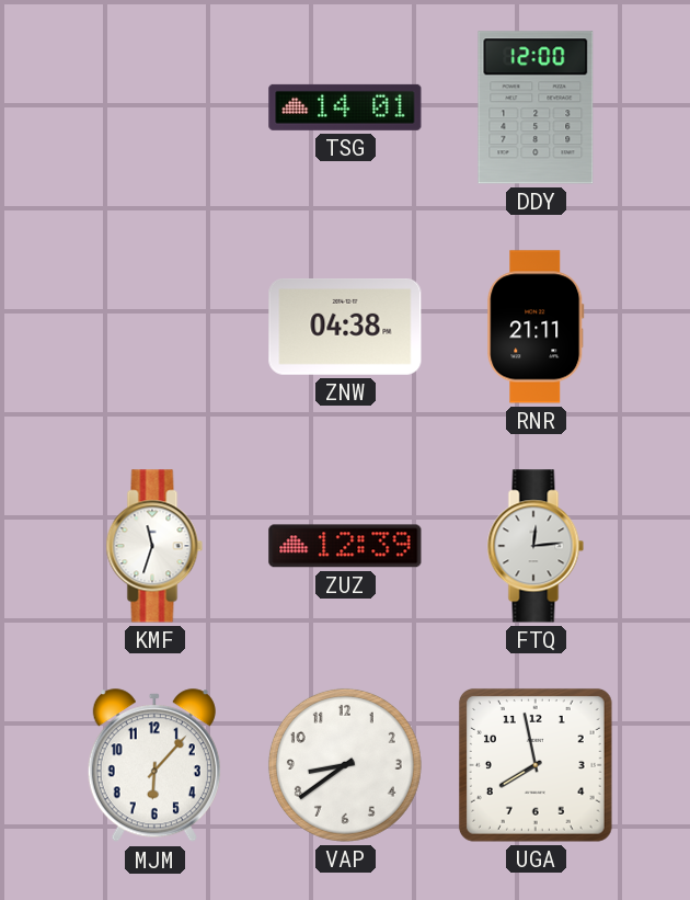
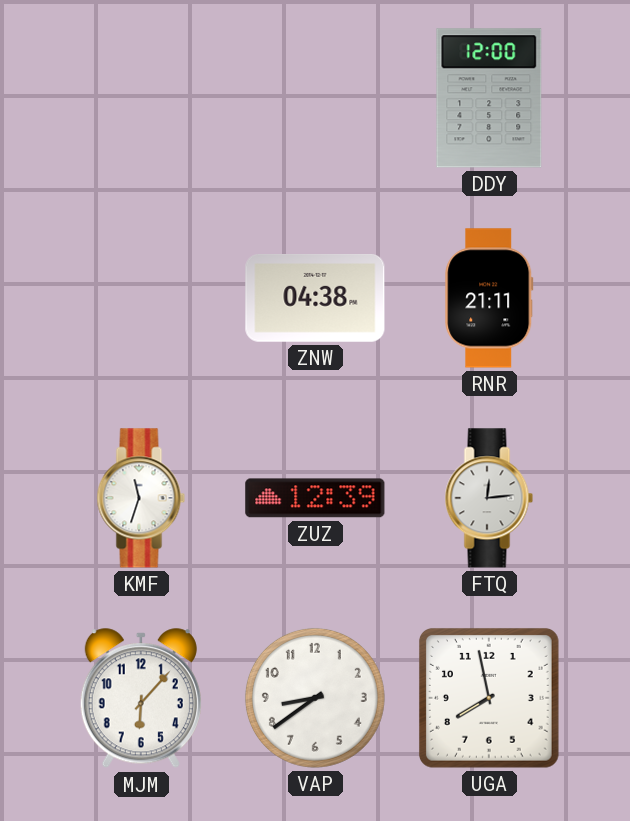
TSG: 14:01 -> none (345, 107)
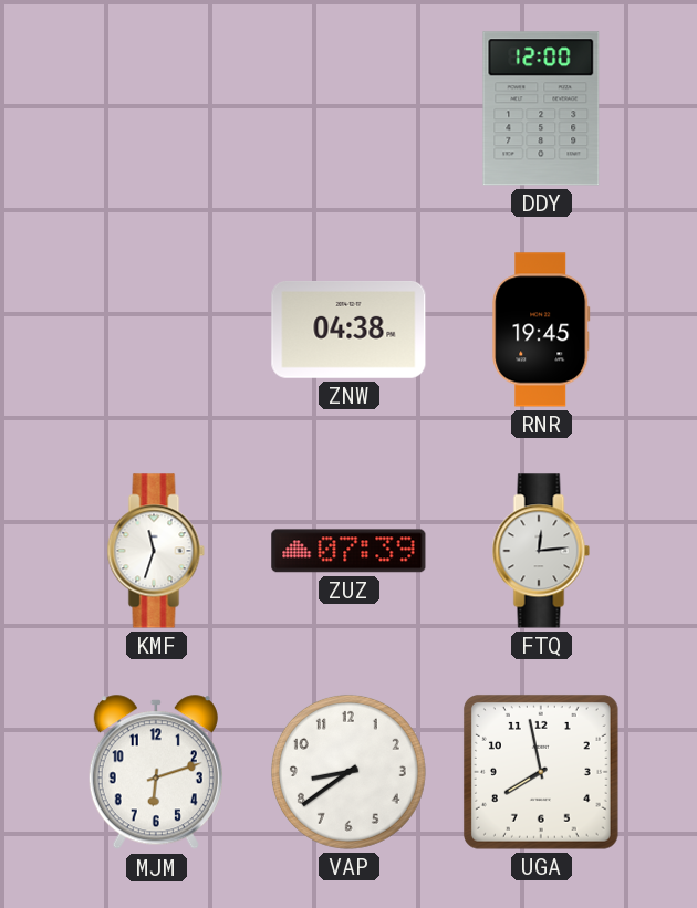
RNR: 21:11 -> 19:45 (541, 330)
ZUZ: 12:39 -> 07:39 (348, 551)
MJM: 6:07 -> 6:12 (156, 773)
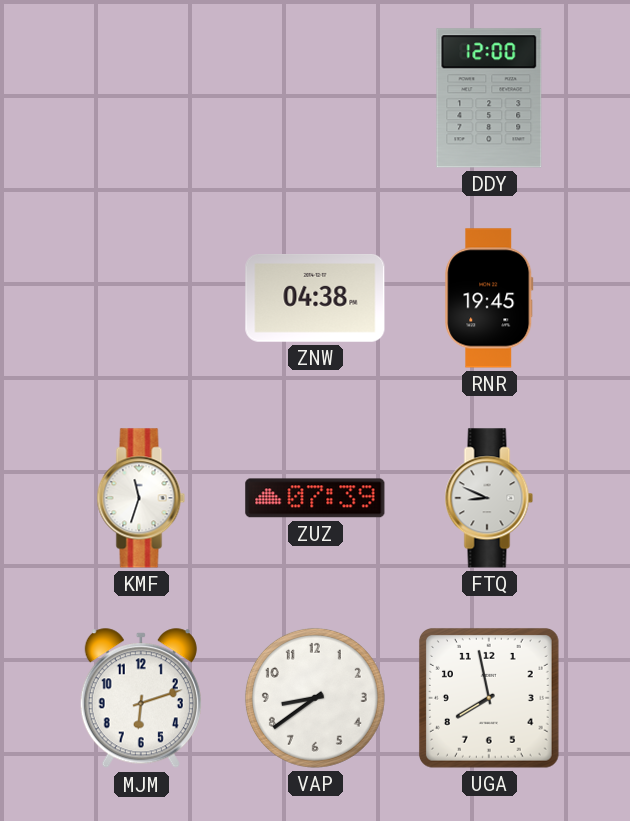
FTQ: 12:14 -> 8:49 (489, 498)
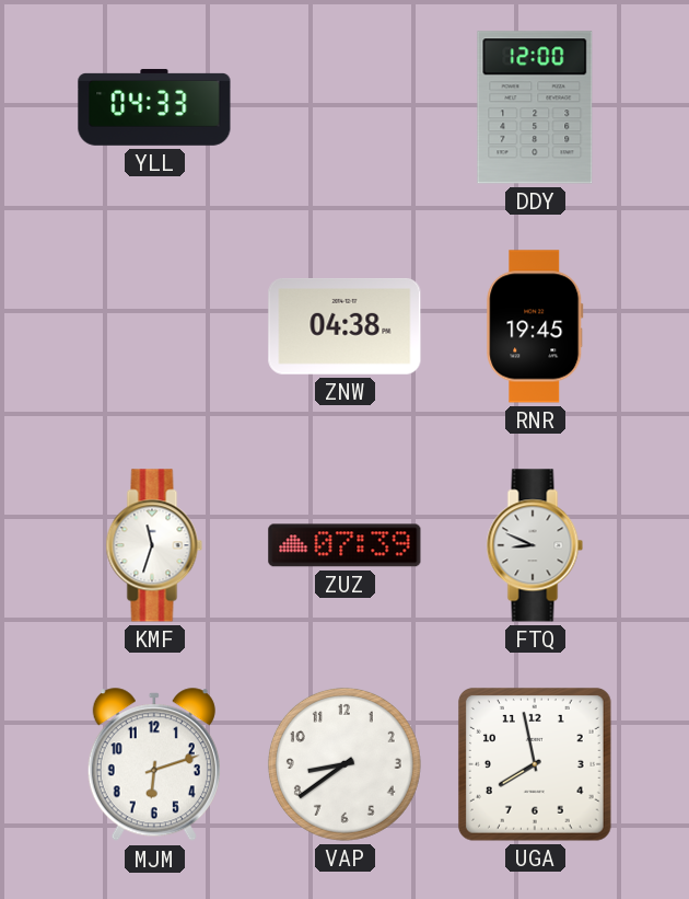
YLL: none -> 04:33 (154, 107)
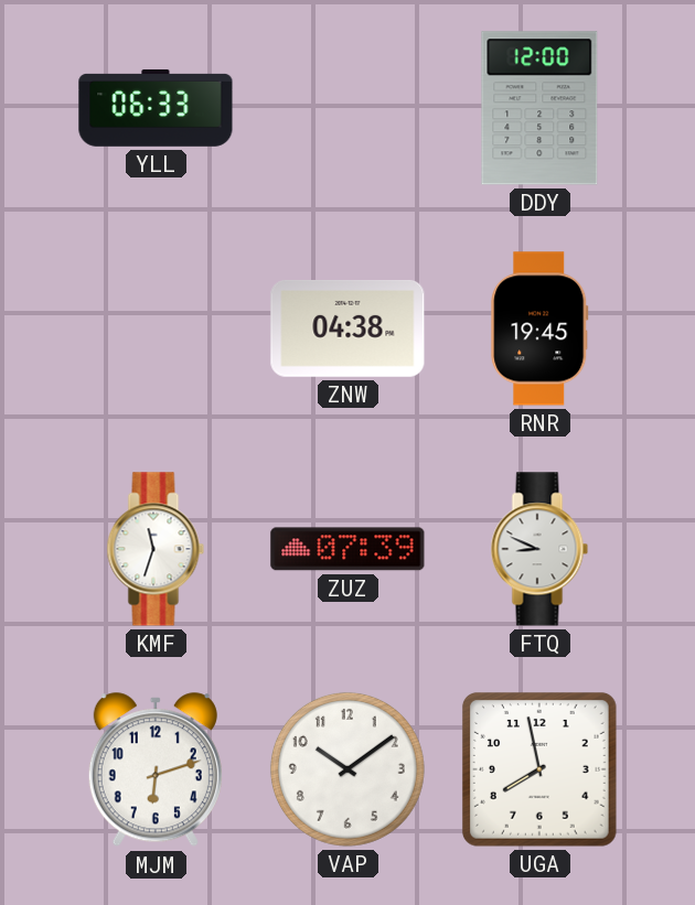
YLL: 04:33 -> 06:33 (156, 108)
VAP: 8:39 -> 10:09 (347, 769)
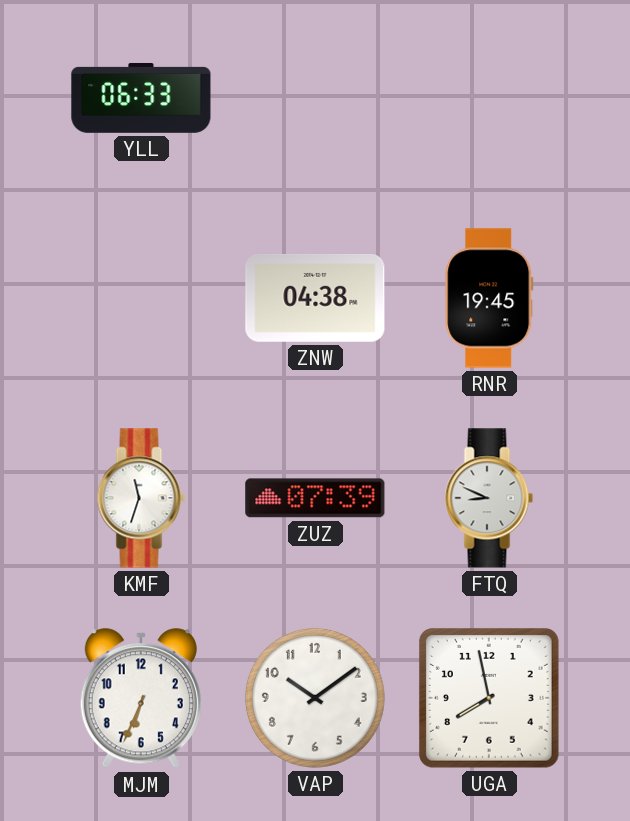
DDY: 12:00 -> none (539, 108)
MJM: 6:12 -> 6:34 (141, 699)
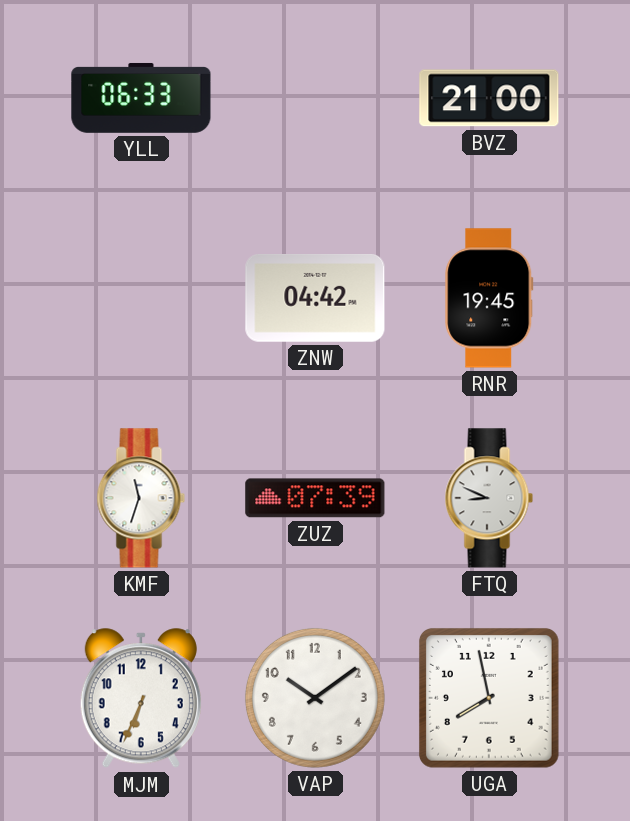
BVZ: none -> 21:00 (489, 98)
ZNW: 04:38 -> 04:42 (315, 299)
